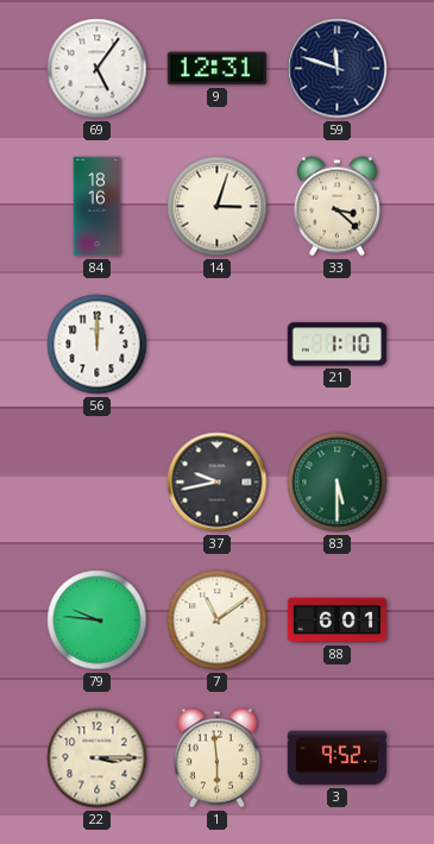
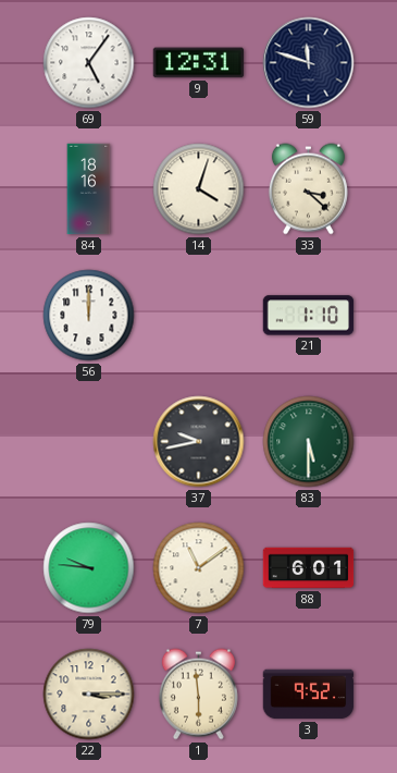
14: 3:03 -> 4:03 (199, 189)
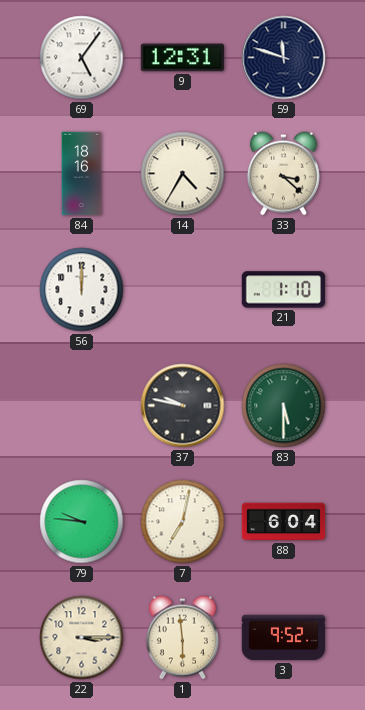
14: 4:03 -> 4:35 (183, 174)
37: 9:43 -> 9:47 (183, 406)
7: 11:09 -> 7:02 (183, 522)
88: 6:01 -> 6:04 (284, 522)
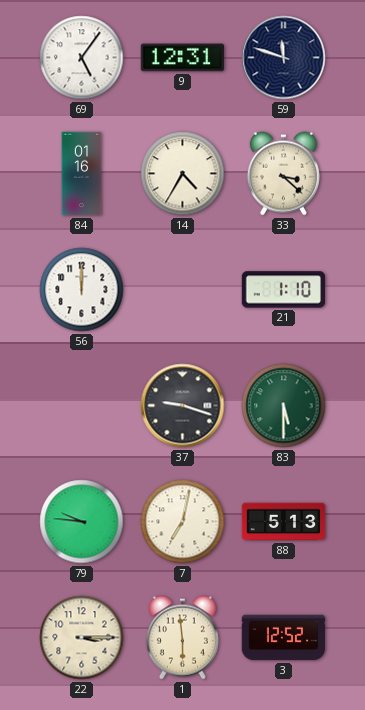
84: 18:16 -> 01:16 (82, 174)
37: 9:47 -> 9:18 (183, 406)
88: 6:04 -> 5:13 (284, 522)
3: 9:52 -> 12:52 (284, 638)
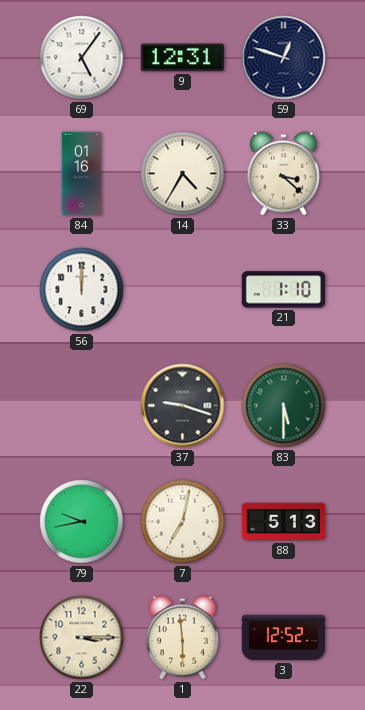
59: 11:48 -> 12:48 (284, 58)
79: 9:46 -> 9:43 (82, 522)
